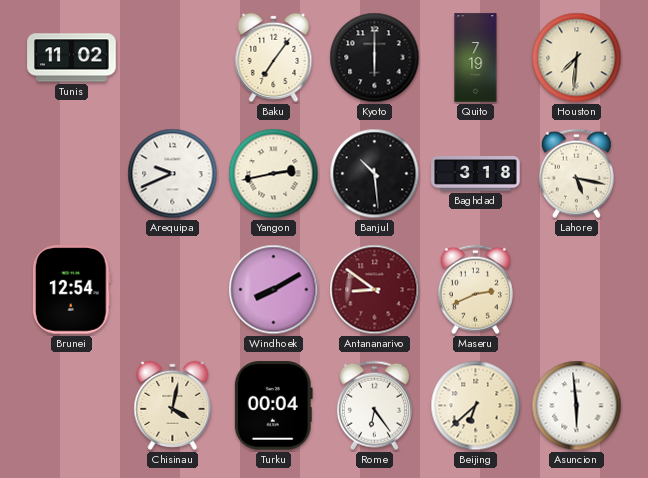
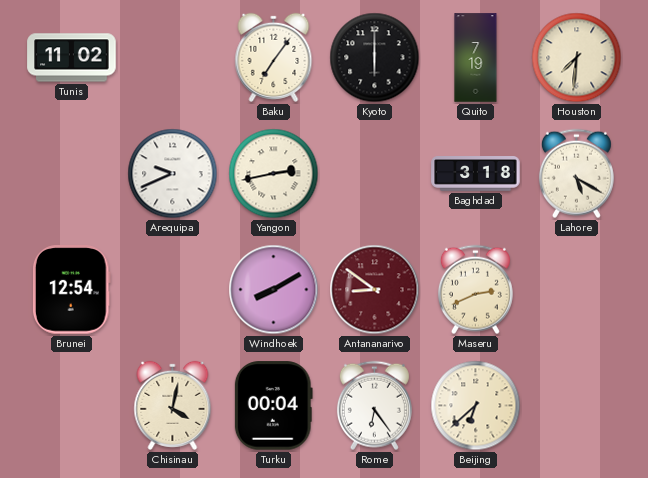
Banjul: 10:29 -> none (375, 174)
Lahore: 5:17 -> 5:20 (576, 174)
Asuncion: 5:59 -> none (577, 406)
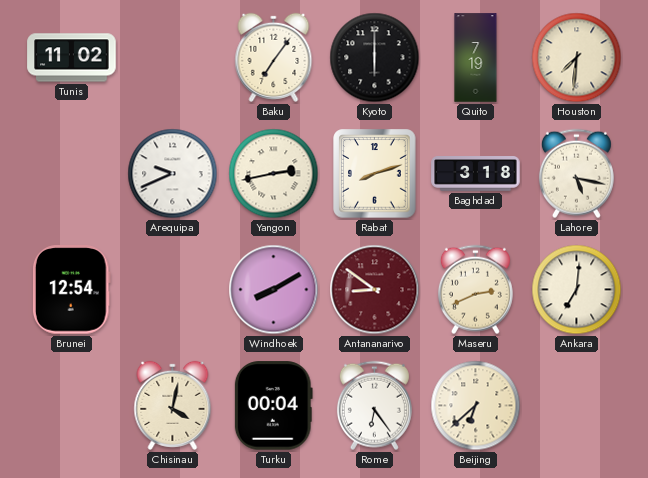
Rabat: none -> 8:12 (375, 174)
Lahore: 5:20 -> 5:17 (576, 174)
Ankara: none -> 7:01 (577, 290)
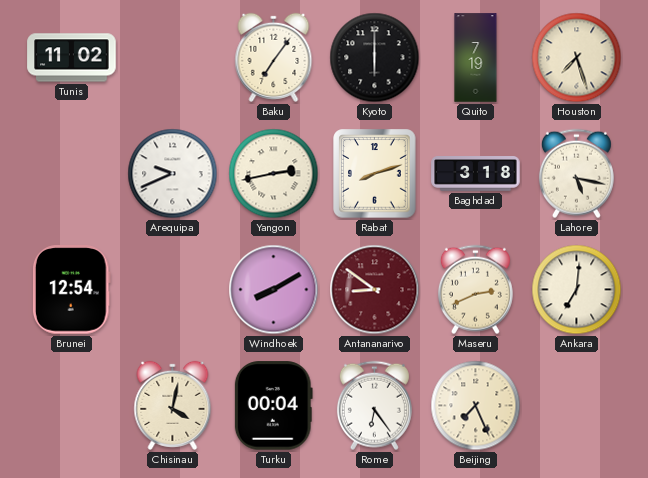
Houston: 7:31 -> 7:27 (577, 58)
Beijing: 6:38 -> 7:26 (476, 406)
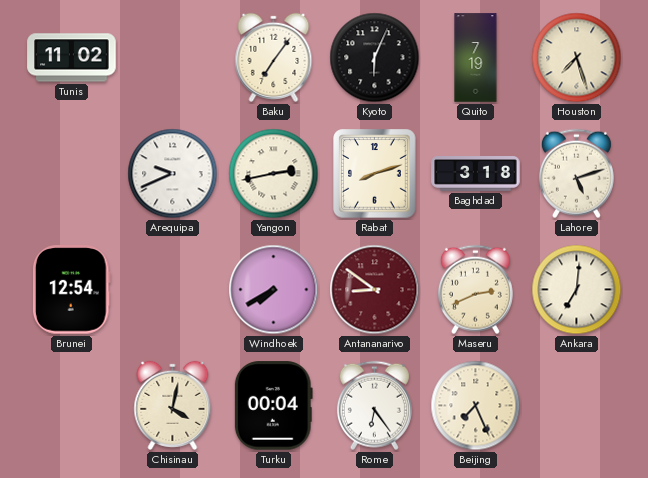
Kyoto: 6:00 -> 6:04 (375, 58)
Lahore: 5:17 -> 5:12 (576, 174)
Windhoek: 8:10 -> 7:40 (274, 290)
